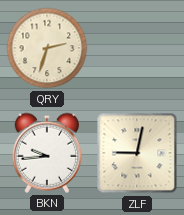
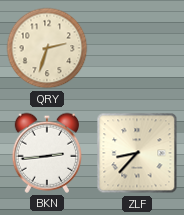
BKN: 9:44 -> 2:44 (47, 153)
ZLF: 9:02 -> 8:37 (137, 153)
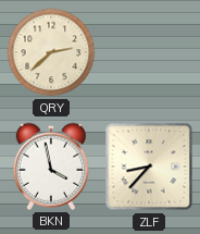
QRY: 2:33 -> 2:38 (51, 52)
BKN: 2:44 -> 3:58 (51, 167)
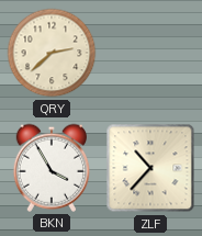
BKN: 3:58 -> 3:55 (52, 168)
ZLF: 8:37 -> 10:37 (150, 168)
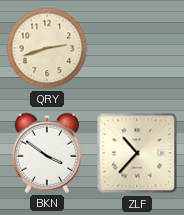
QRY: 2:38 -> 2:42 (47, 48)
BKN: 3:55 -> 3:51 (47, 153)
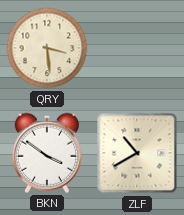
QRY: 2:42 -> 3:29 (47, 48)
ZLF: 10:37 -> 10:40 (137, 153)
